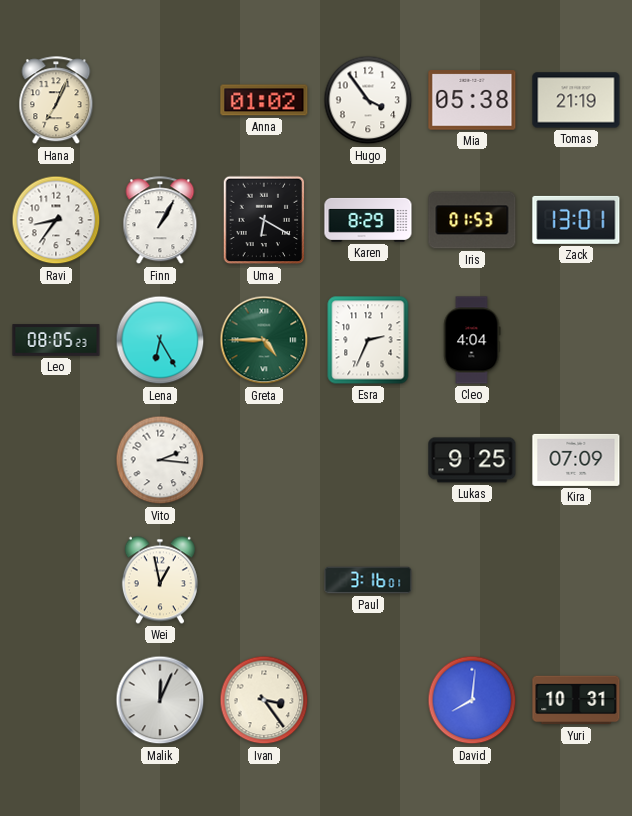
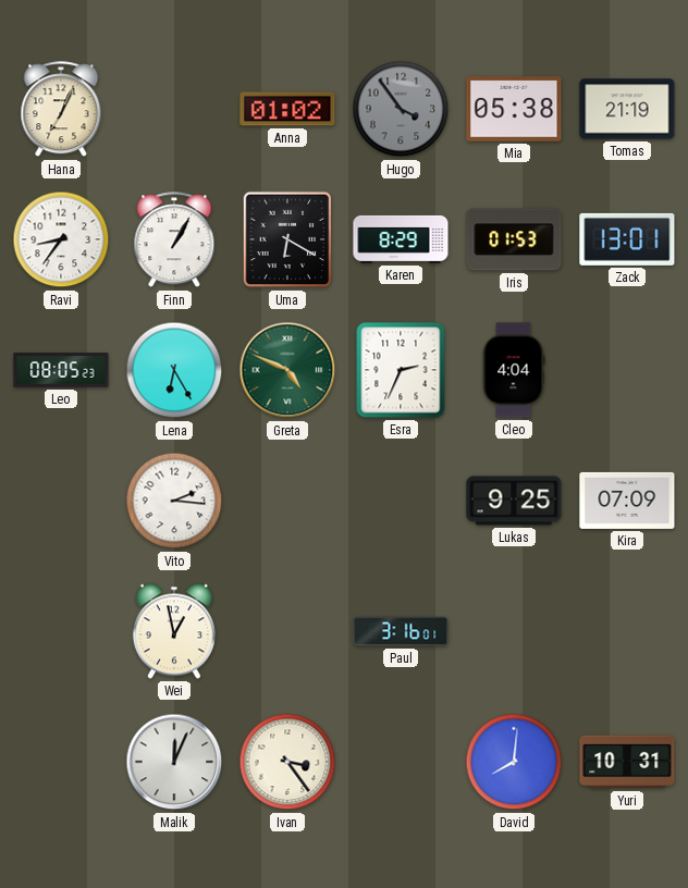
Hugo dial: white -> grey (401, 109)
Greta: 4:45 -> 4:49 (287, 370)
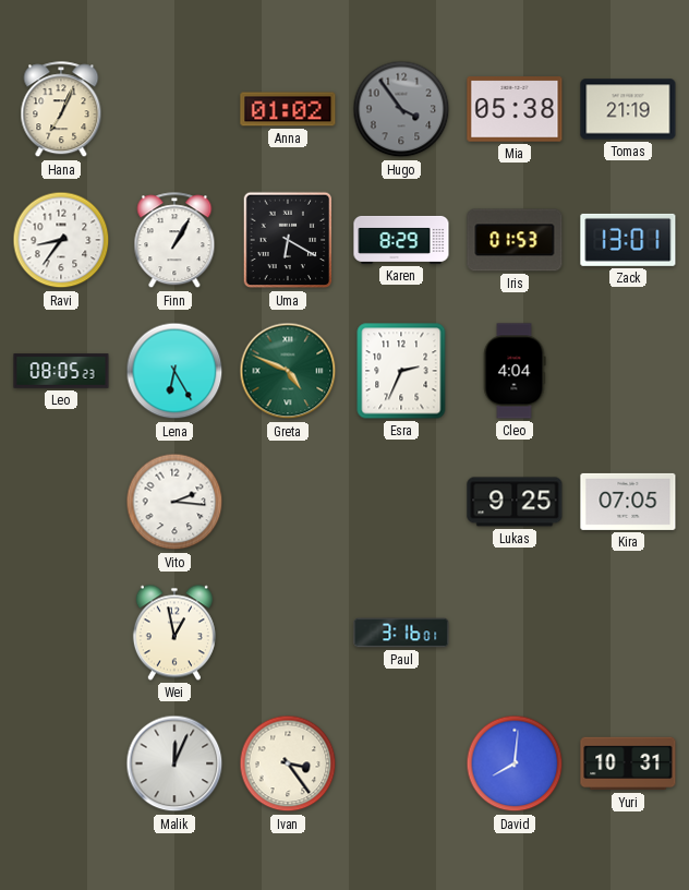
Kira: 07:09 -> 07:05 (628, 502)
